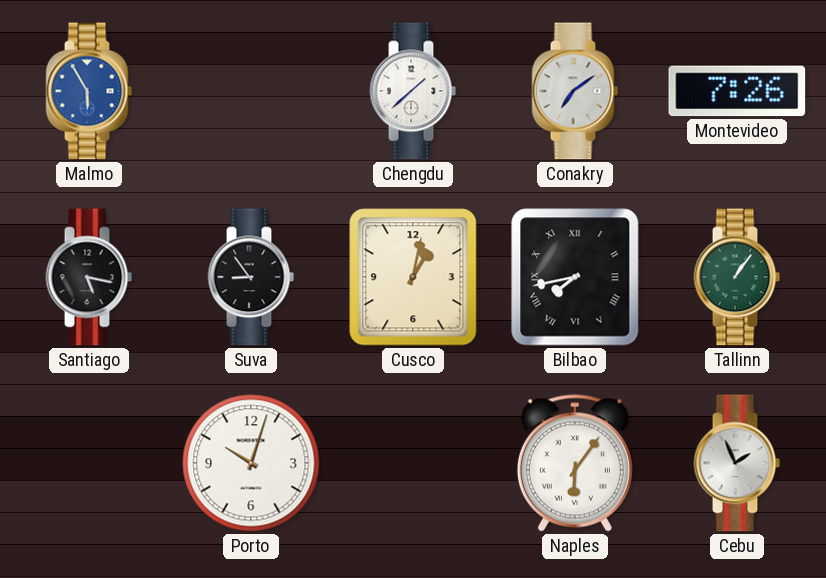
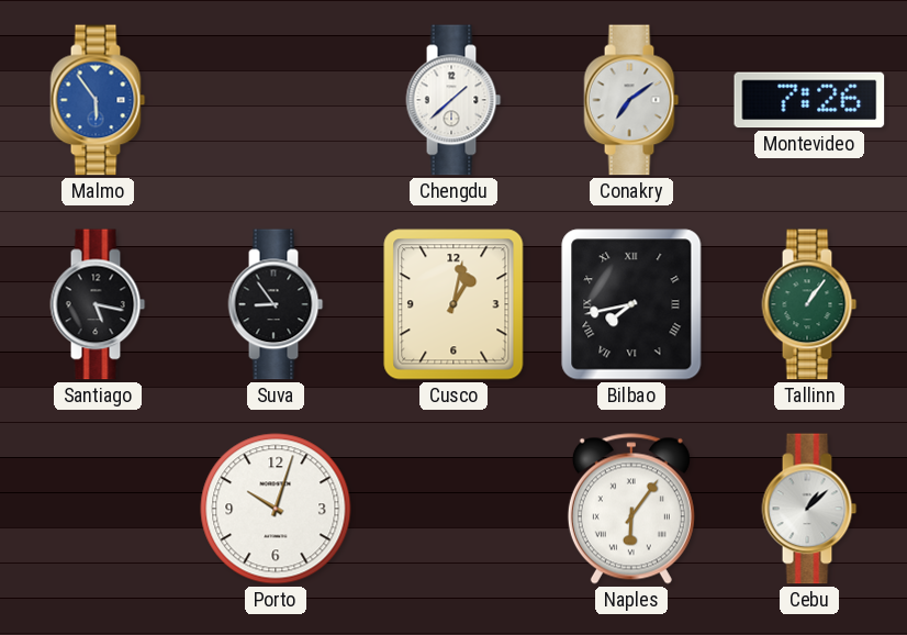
Malmo: 5:55 -> 5:54 (98, 100)
Cebu: 1:56 -> 1:08 (809, 509)
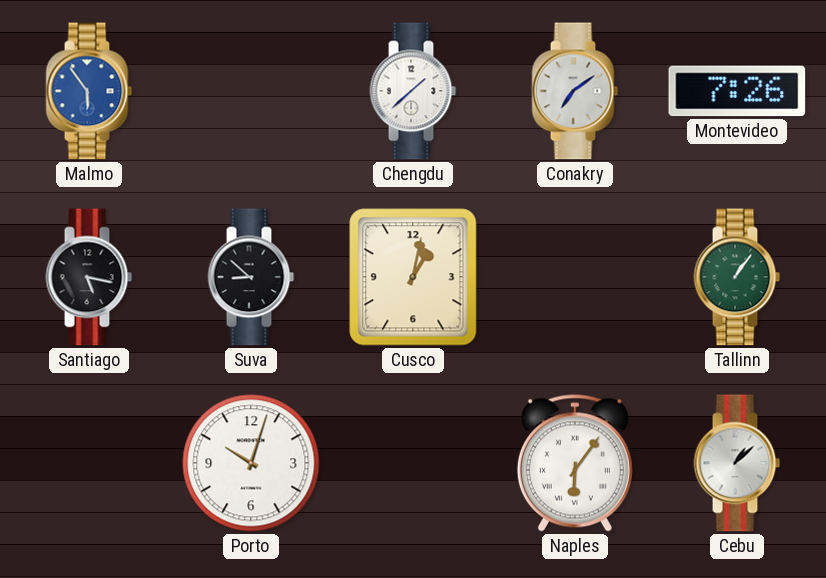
Suva: 8:54 -> 8:52 (251, 277)
Bilbao: 7:43 -> none (631, 304)
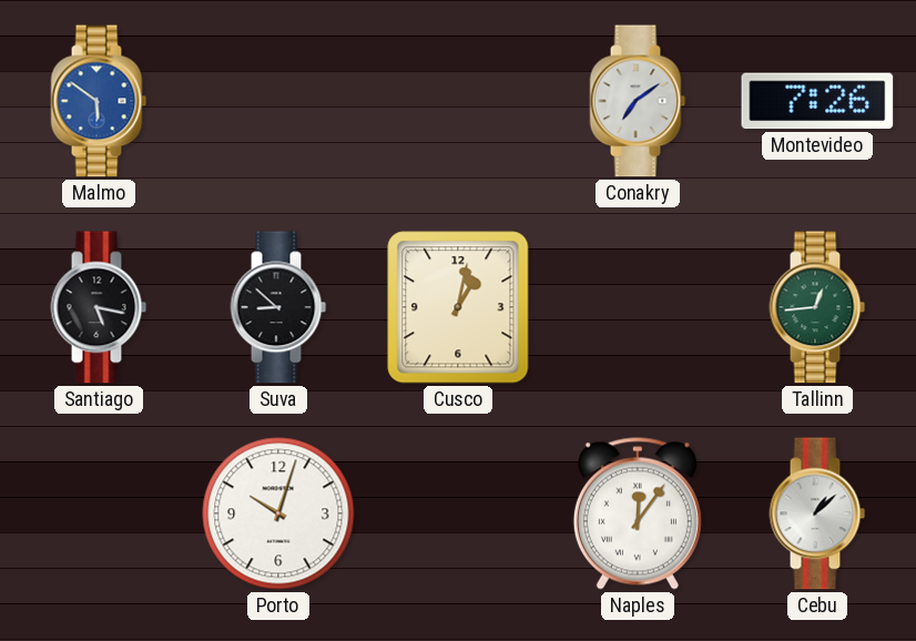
Malmo: 5:54 -> 5:51 (99, 101)
Chengdu: 1:38 -> none (413, 91)
Tallinn: 1:06 -> 12:44 (817, 307)
Naples: 6:06 -> 12:06 (638, 513)
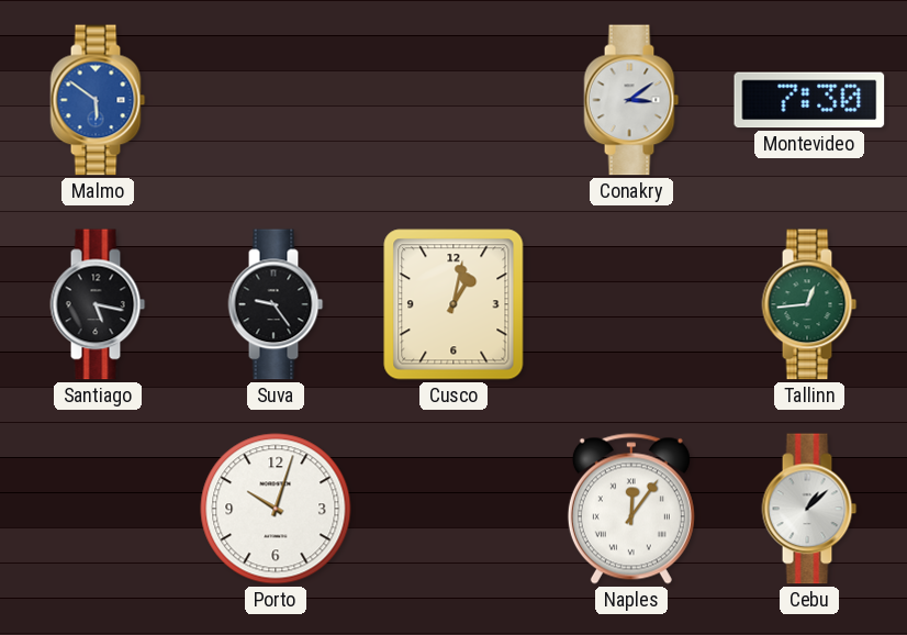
Conakry: 7:09 -> 3:09 (631, 100)
Montevideo: 7:26 -> 7:30 (809, 100)
Suva: 8:52 -> 9:24 (276, 304)
